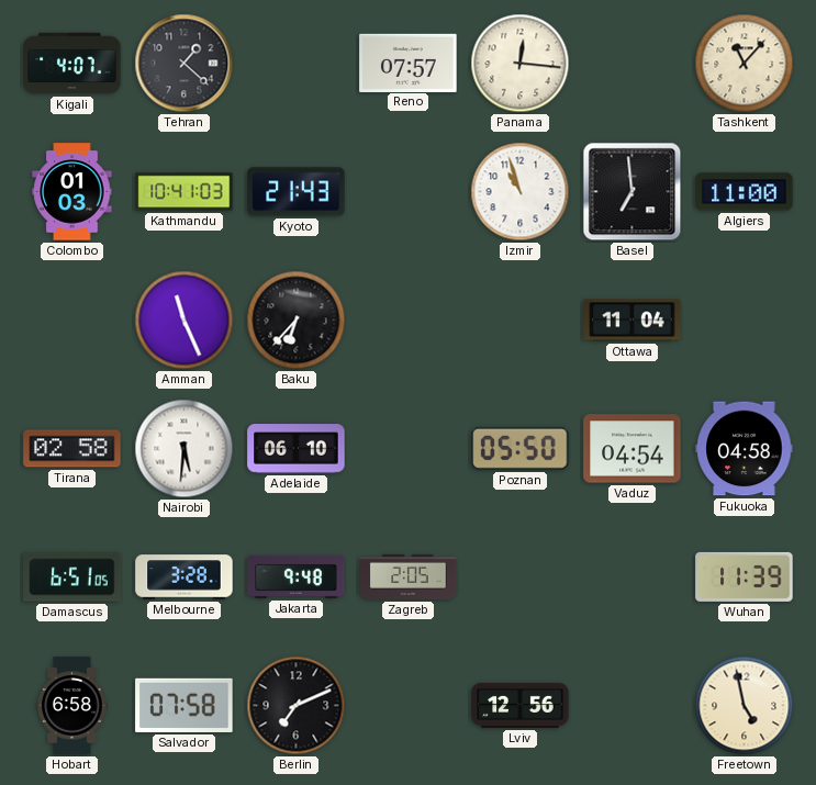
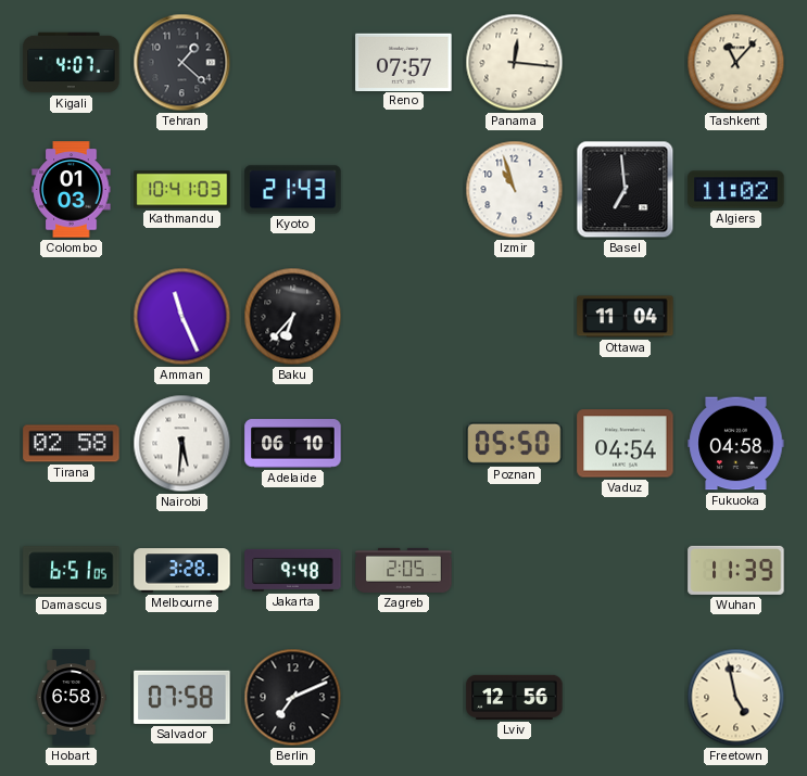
Algiers: 11:00 -> 11:02 (736, 190)
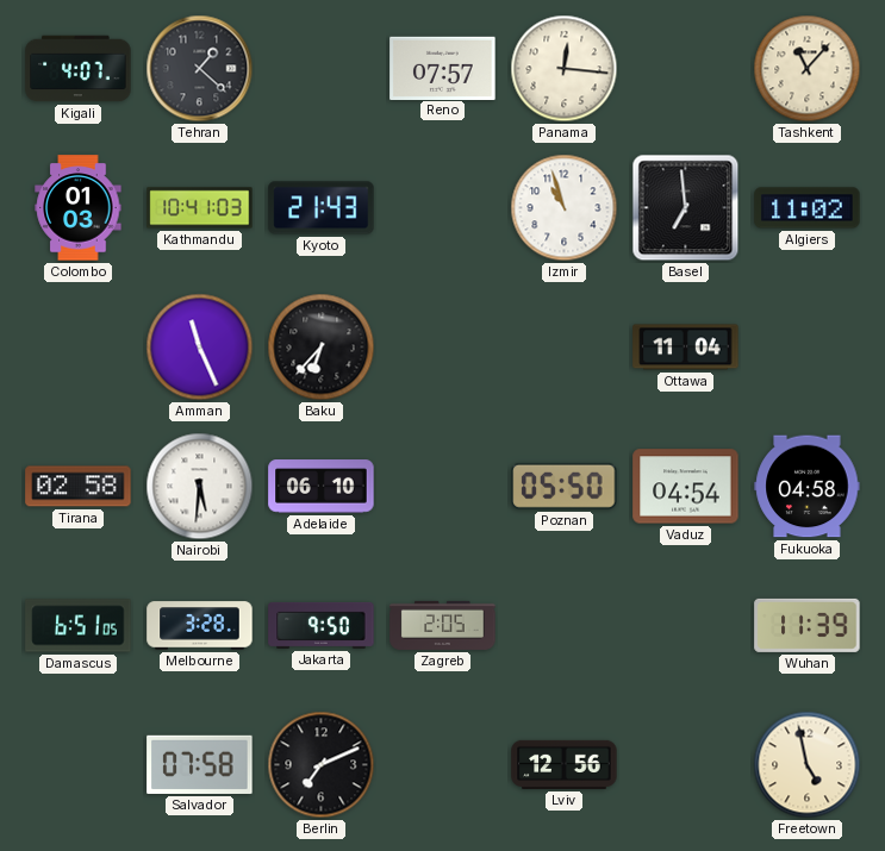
Jakarta: 9:48 -> 9:50 (322, 625)
Hobart: 6:58 -> none (72, 698)
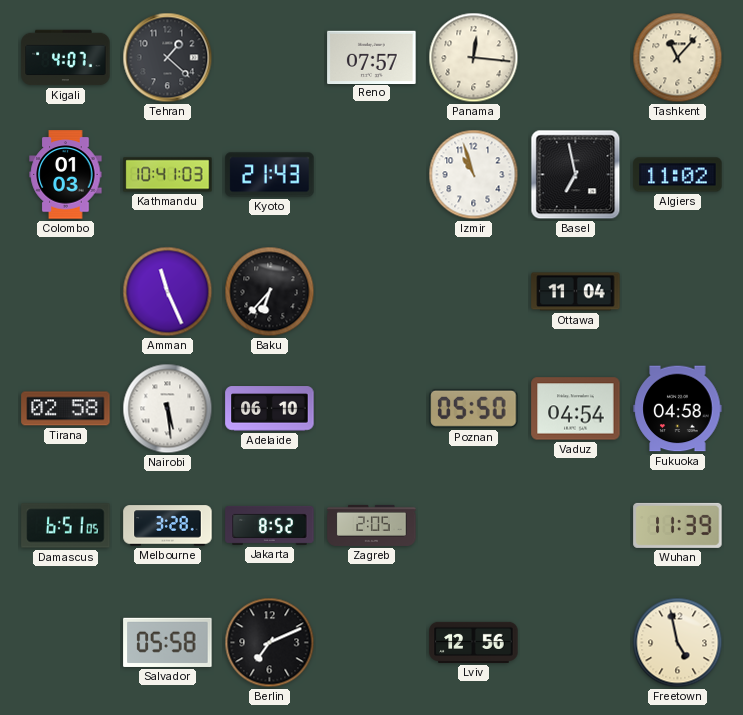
Basel: 6:59 -> 6:58 (576, 175)
Nairobi: 5:31 -> 5:29 (168, 409)
Jakarta: 9:50 -> 8:52 (270, 525)
Salvador: 07:58 -> 05:58 (168, 642)
